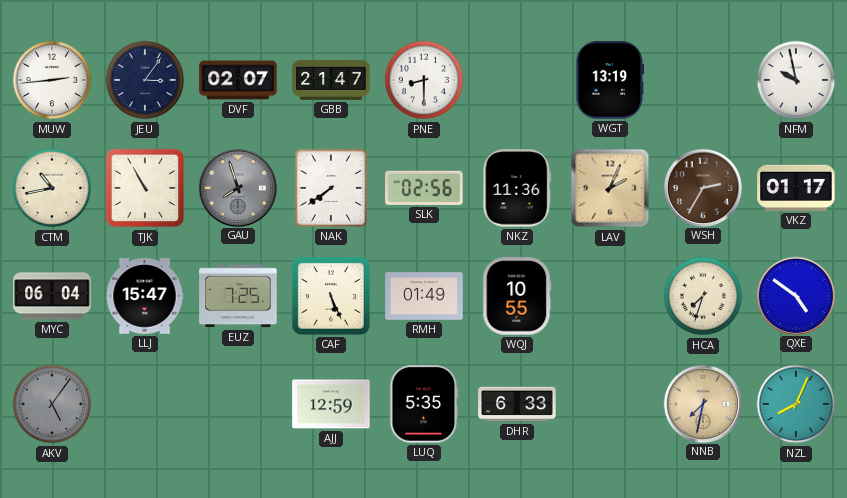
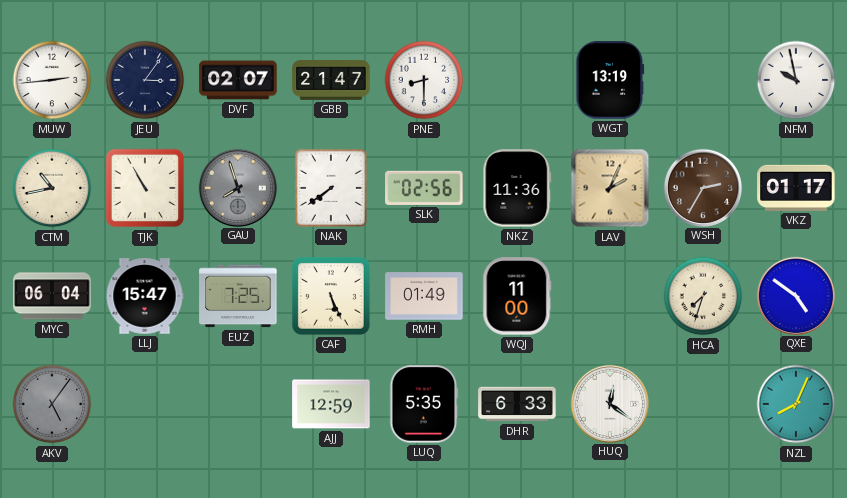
WQJ: 10:55 -> 11:00 (517, 296)
HUQ: none -> 12:21 (609, 403)
NNB: 7:32 -> none (702, 403)
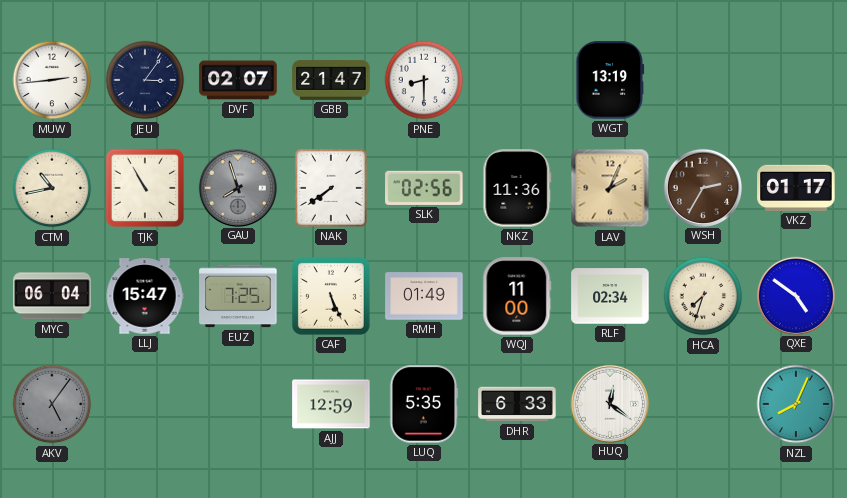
NFM: 9:58 -> none (796, 80)
RLF: none -> 02:34 (610, 296)
